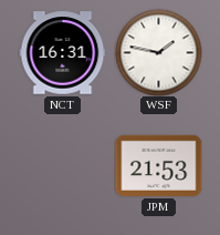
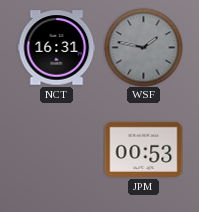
WSF dial: white -> grey (143, 47)
JPM: 21:53 -> 00:53 (143, 149)
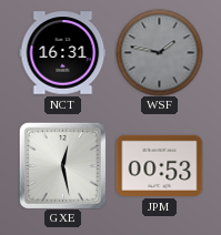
GXE: none -> 12:28 (62, 165)
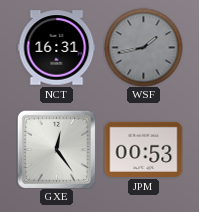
WSF: 1:47 -> 1:43 (143, 47)
GXE: 12:28 -> 12:24 (56, 149)
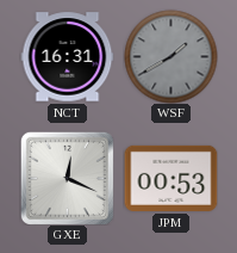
WSF: 1:43 -> 1:40 (170, 56)
GXE: 12:24 -> 12:19 (67, 178)
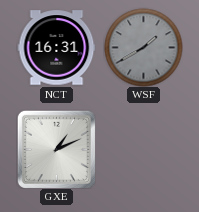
GXE: 12:19 -> 1:11 (56, 149)
JPM: 00:53 -> none (170, 178)
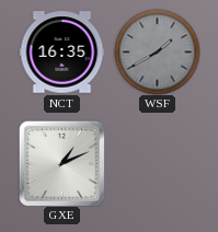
NCT: 16:31 -> 16:35 (61, 53)
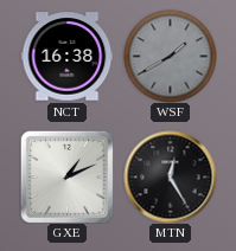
NCT: 16:35 -> 16:38 (66, 57)
MTN: none -> 12:25 (170, 176)
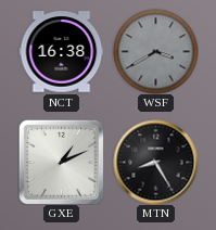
WSF: 1:40 -> 3:40 (155, 51)
MTN: 12:25 -> 8:25 (155, 162)
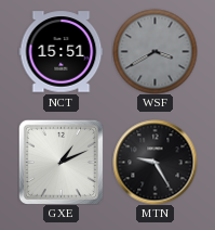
NCT: 16:38 -> 15:51 (61, 52)
MTN: 8:25 -> 9:25 (154, 162)
